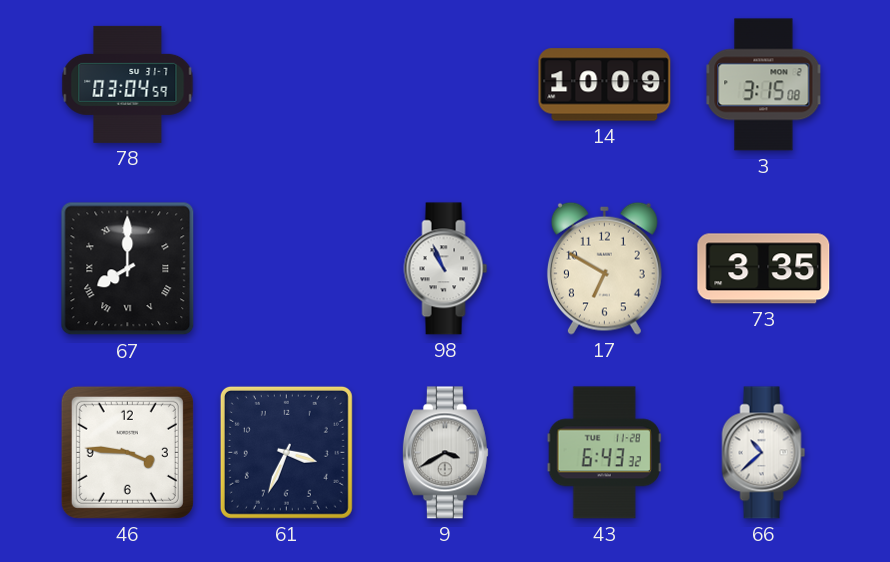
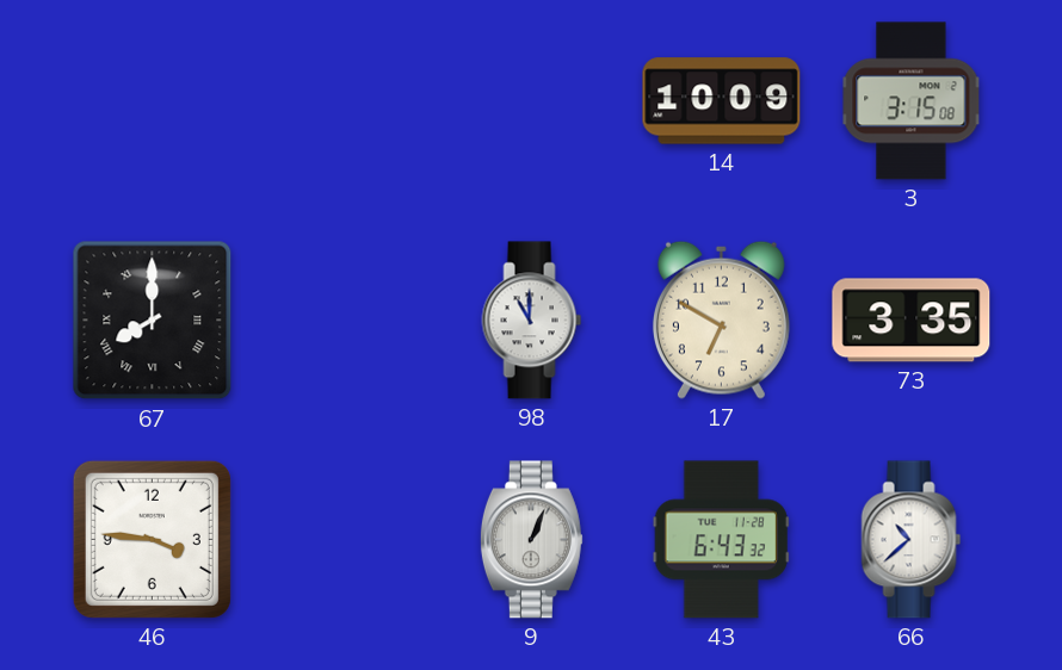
78: 03:04 -> none (128, 84)
98: 10:56 -> 11:00 (532, 321)
61: 3:34 -> none (286, 452)
9: 3:40 -> 1:04 (531, 540)
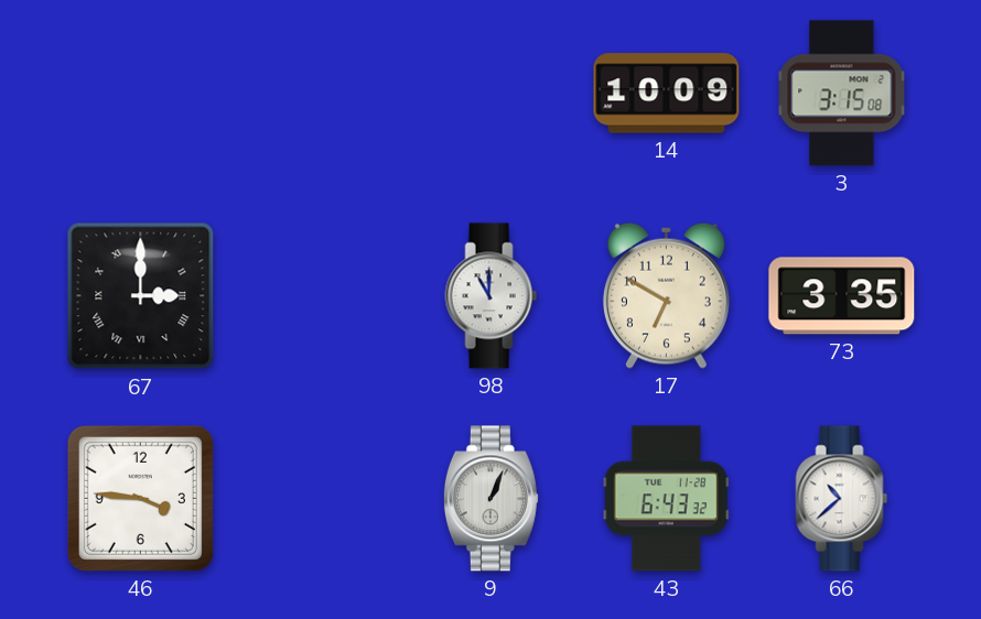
67: 8:00 -> 3:00 (141, 296)
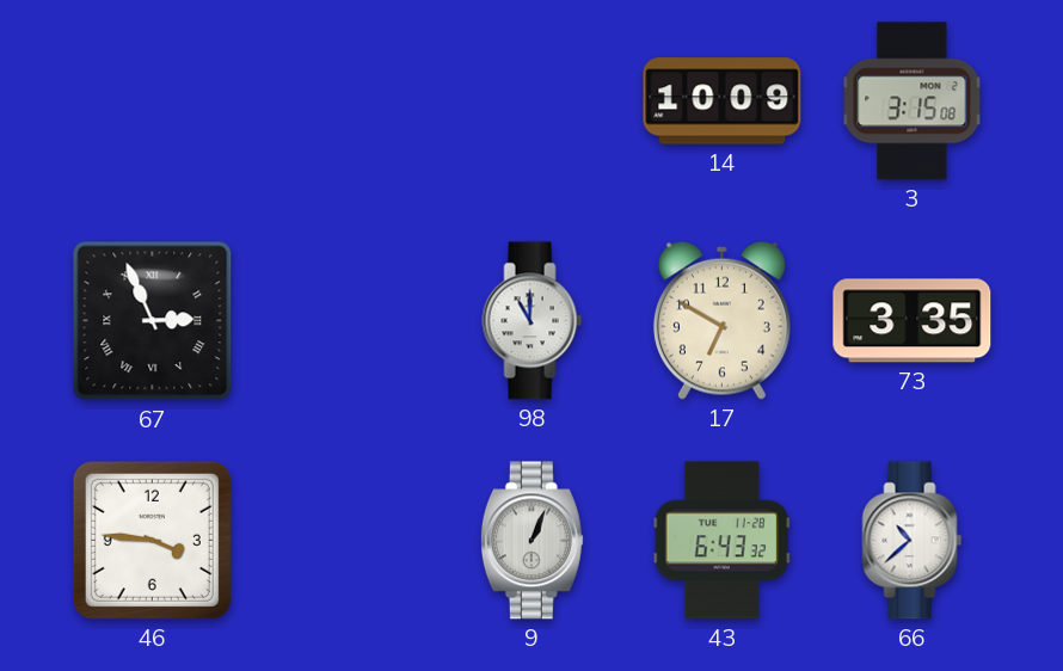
67: 3:00 -> 2:56 (153, 321)
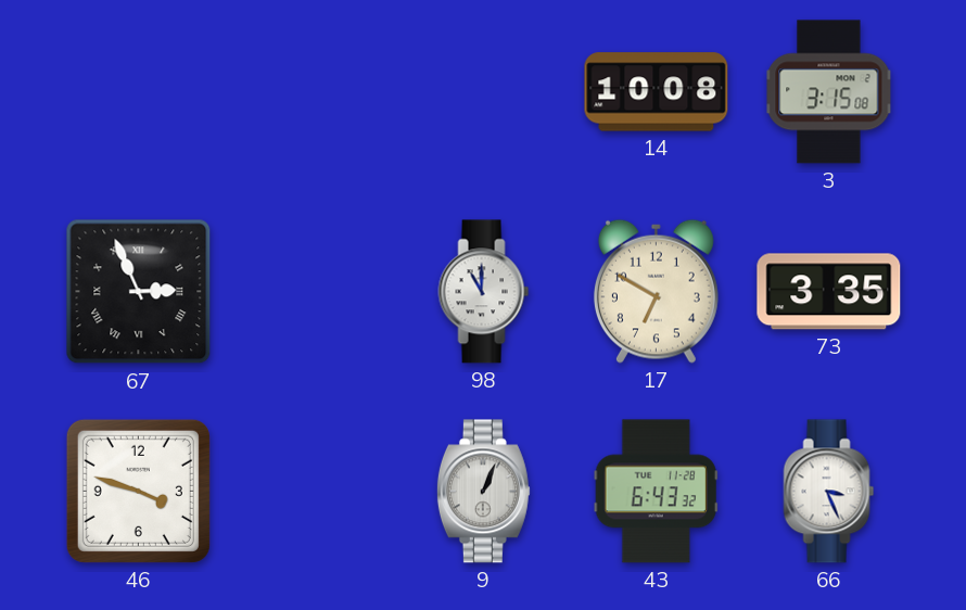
14: 10:09 -> 10:08 (657, 92)
46: 3:46 -> 3:48 (138, 491)
66: 10:38 -> 3:26 (829, 492)
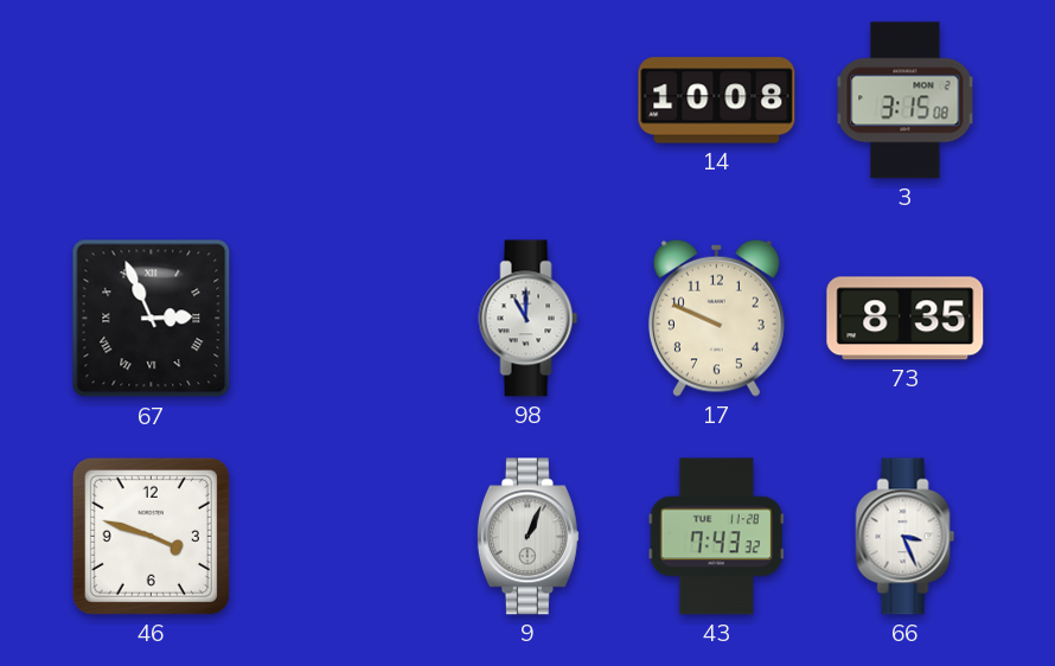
17: 6:50 -> 9:49 (716, 318)
73: 3:35 -> 8:35 (906, 319)
43: 6:43 -> 7:43 (716, 537)
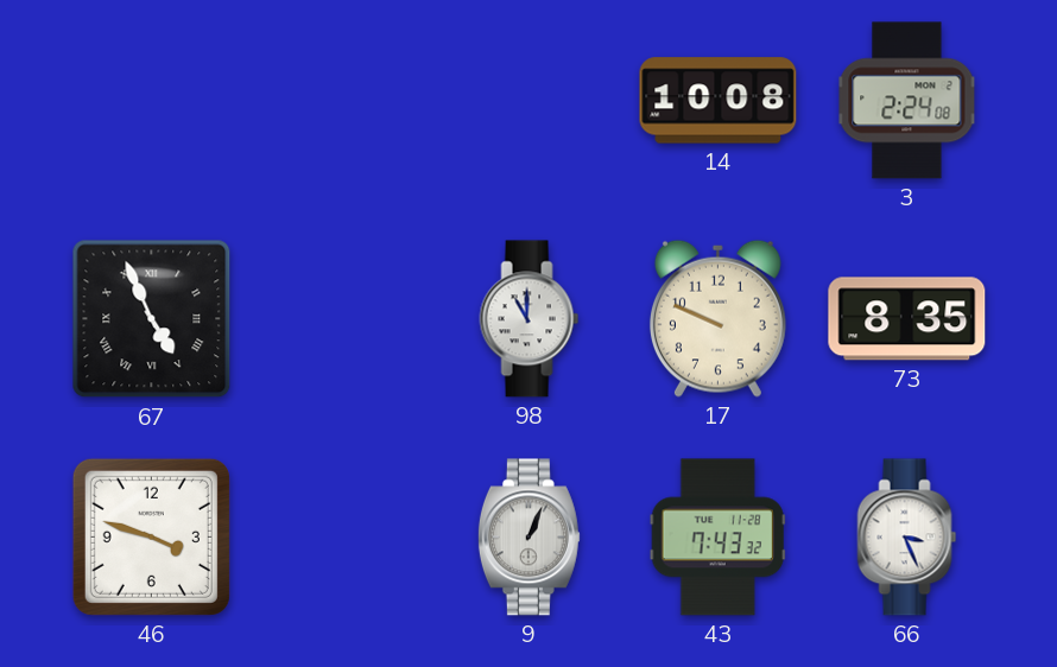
3: 3:15 -> 2:24 (907, 101)
67: 2:56 -> 4:56 (152, 319)
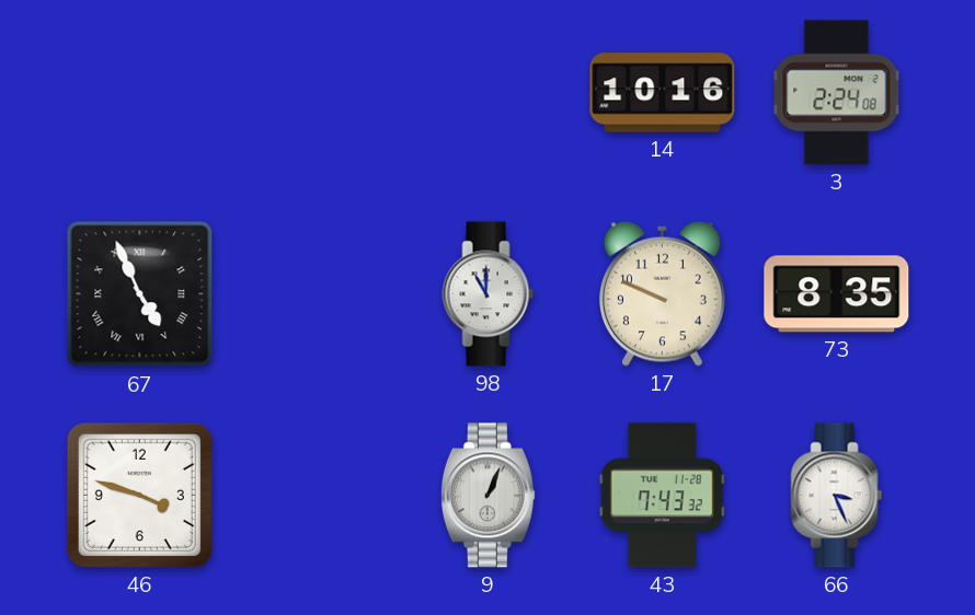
14: 10:08 -> 10:16 (663, 93)
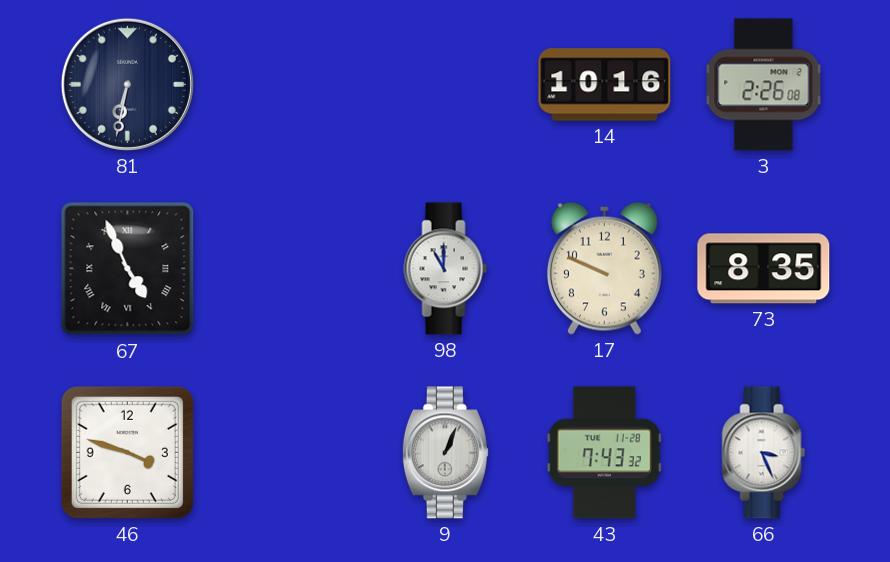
81: none -> 6:32 (127, 84)
3: 2:24 -> 2:26 (764, 85)
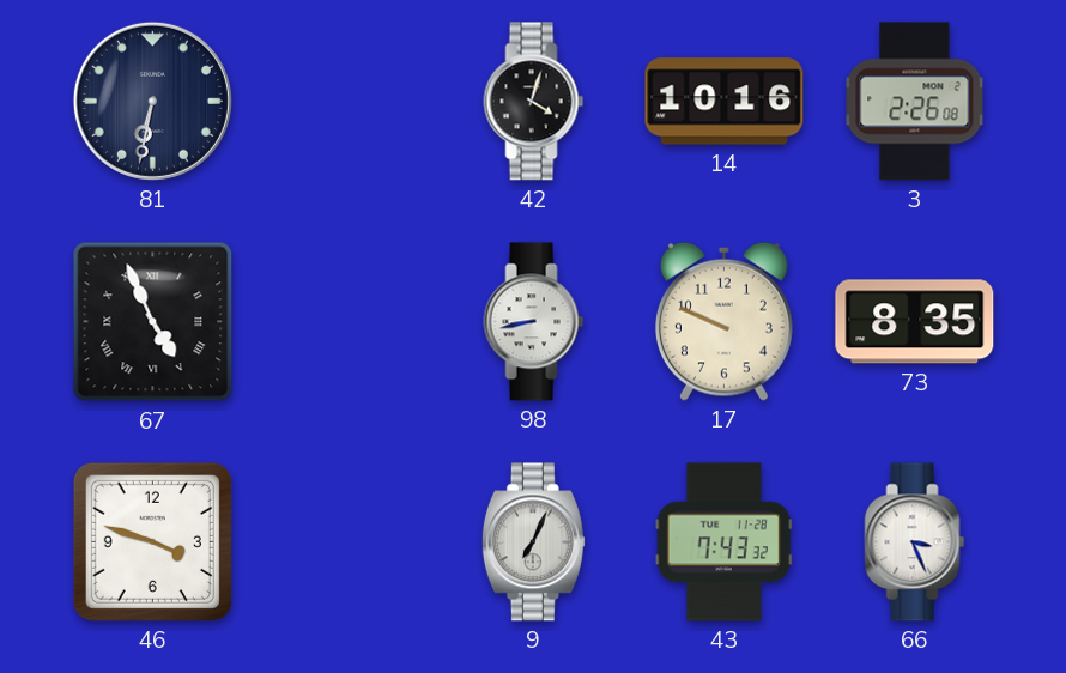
42: none -> 4:03 (534, 102)
98: 11:00 -> 8:43 (534, 322)
9: 1:04 -> 7:04 (533, 542)
